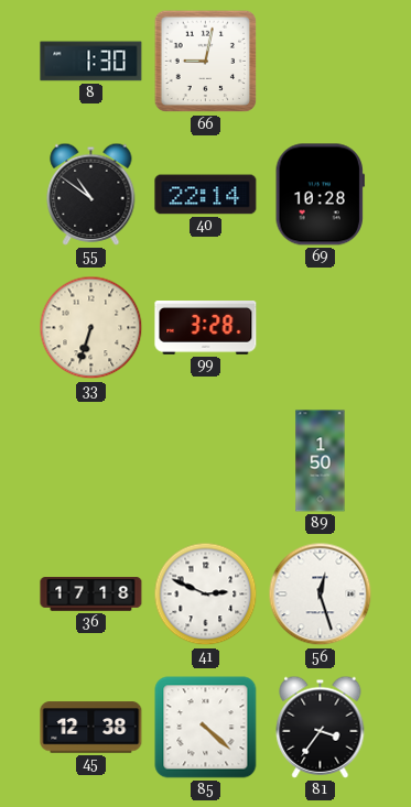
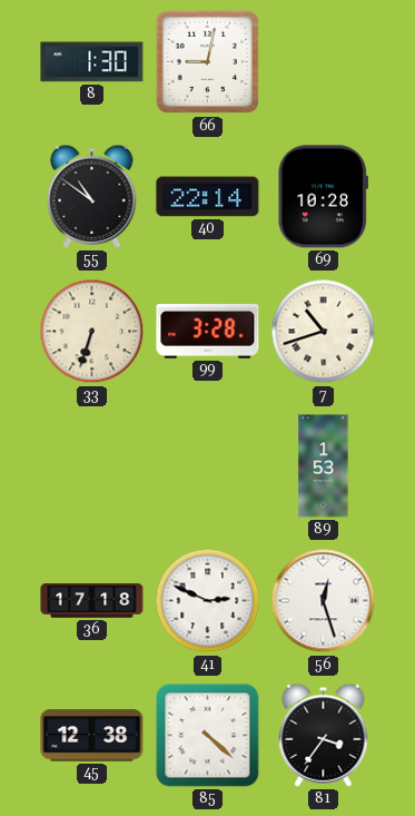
7: none -> 10:42 (324, 332)
89: 1:50 -> 1:53 (324, 466)
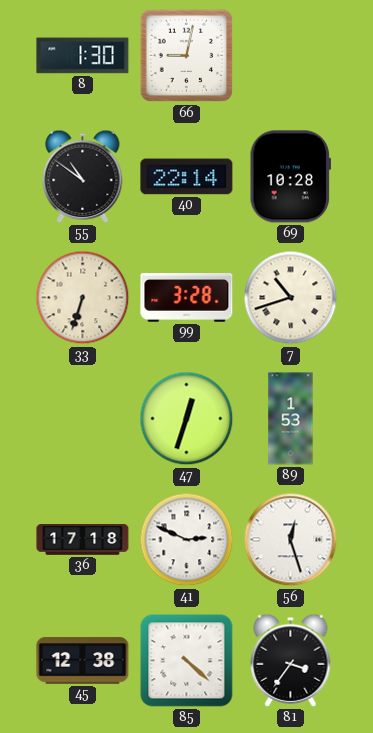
47: none -> 12:33 (187, 419)
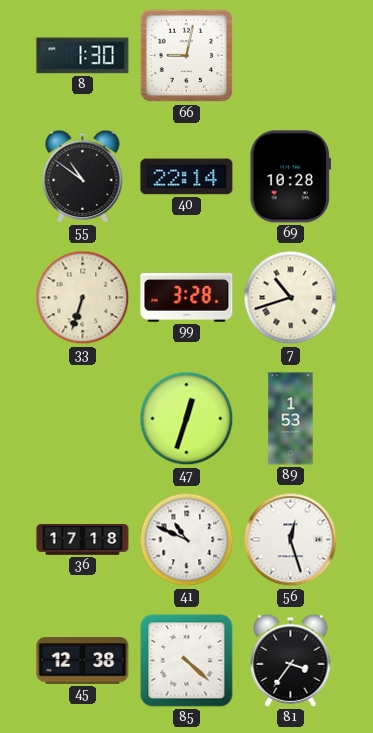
41: 2:49 -> 10:49 (187, 540)
